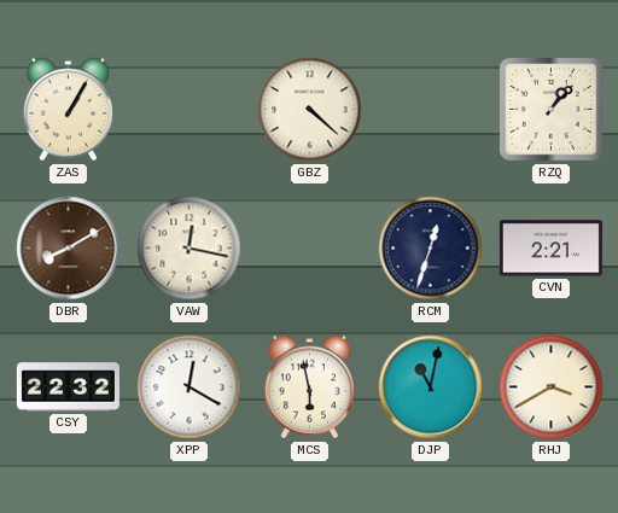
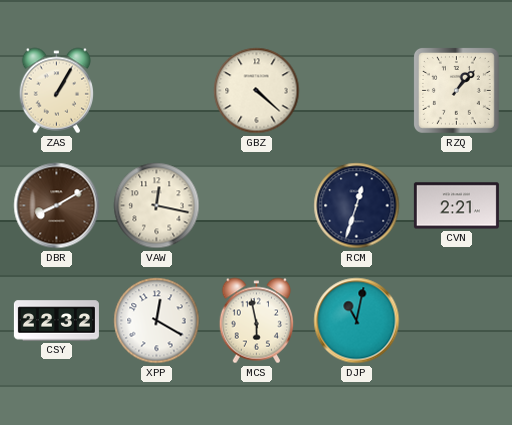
RHJ: 3:40 -> none (552, 387)
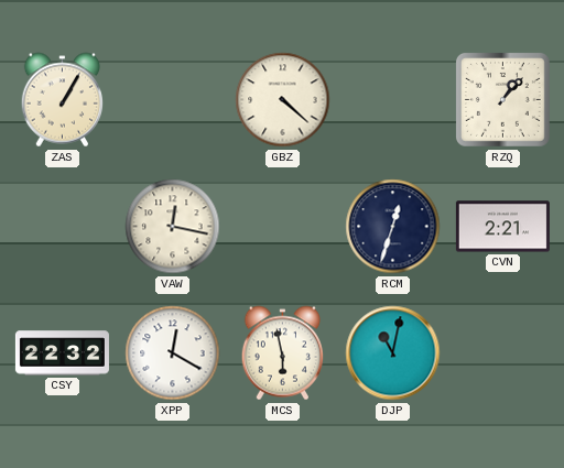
DBR: 8:10 -> none (57, 206)
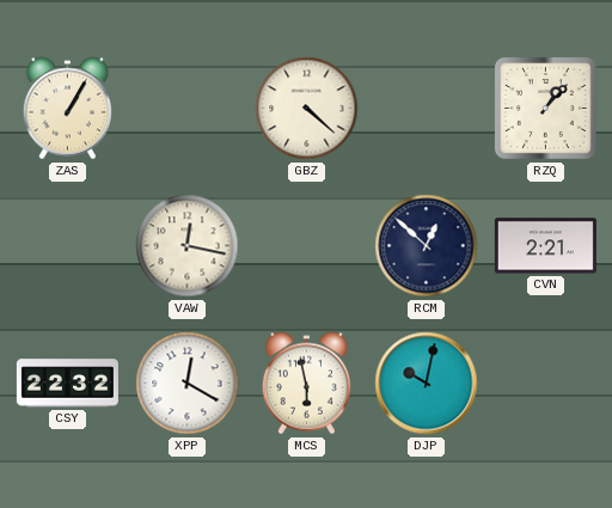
RCM: 12:33 -> 12:52 (427, 246)
DJP: 11:02 -> 10:02 (427, 384)
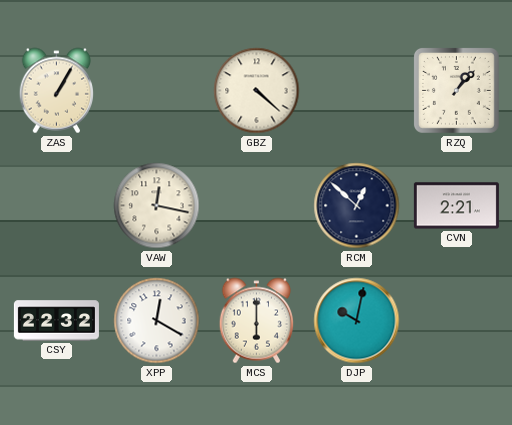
MCS: 5:58 -> 6:00 (256, 321)
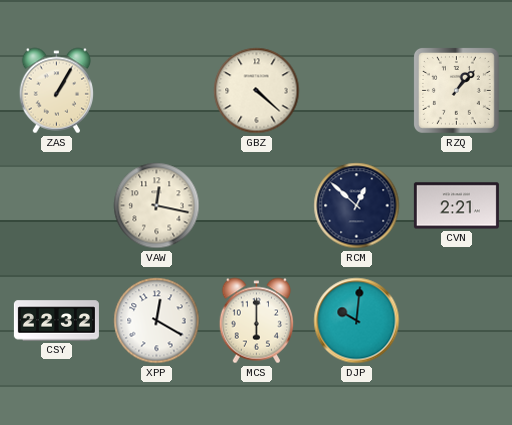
DJP: 10:02 -> 10:01 (357, 321)
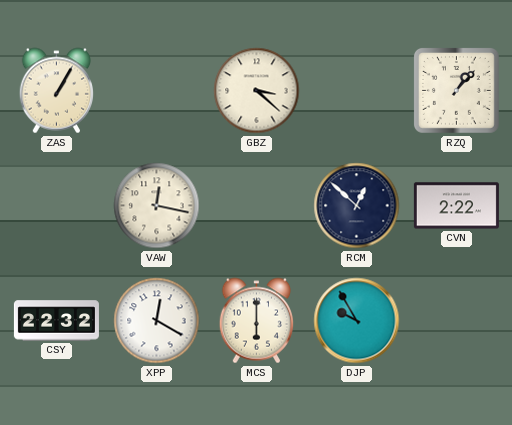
GBZ: 4:22 -> 3:22 (257, 91)
CVN: 2:21 -> 2:22 (456, 206)
DJP: 10:01 -> 9:55 (357, 321)
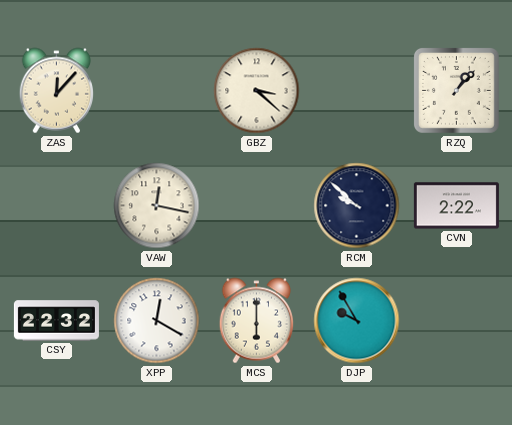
ZAS: 1:05 -> 12:07 (56, 91)
RCM: 12:52 -> 9:52 (357, 206)
